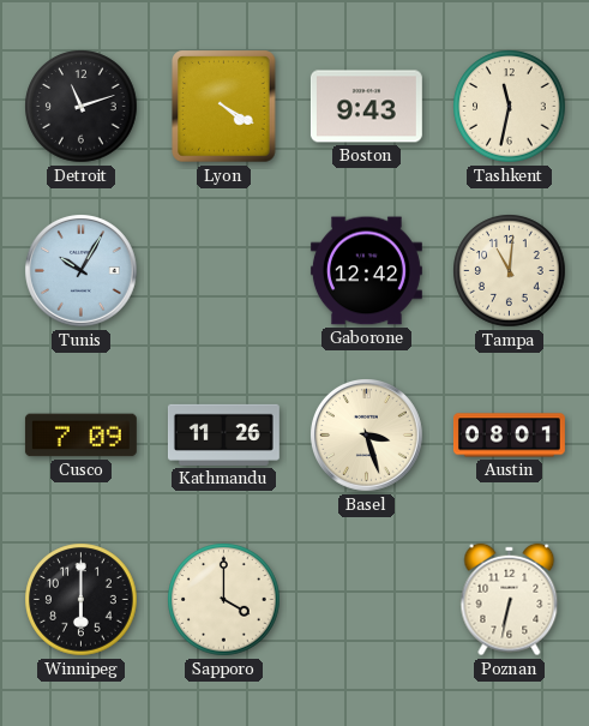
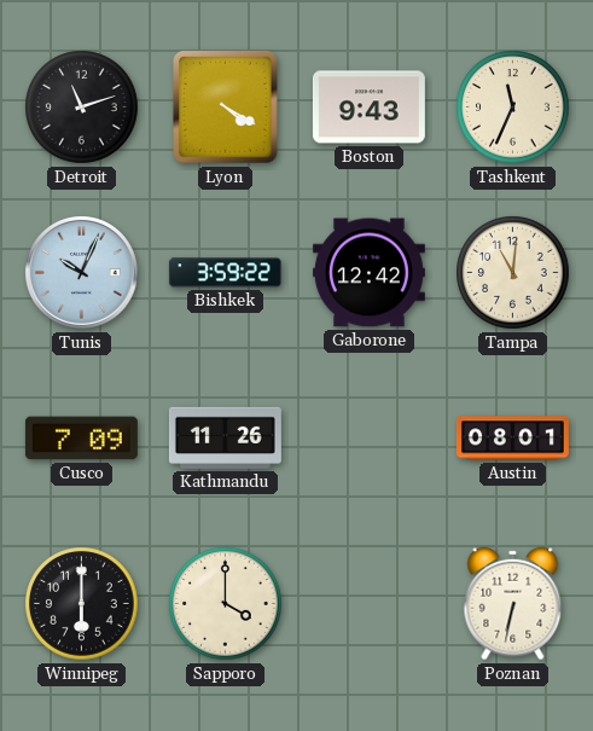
Tashkent: 11:32 -> 11:34 (513, 108)
Tunis: 10:05 -> 10:04 (82, 273)
Bishkek: none -> 3:59 (225, 273)
Basel: 3:27 -> none (367, 436)
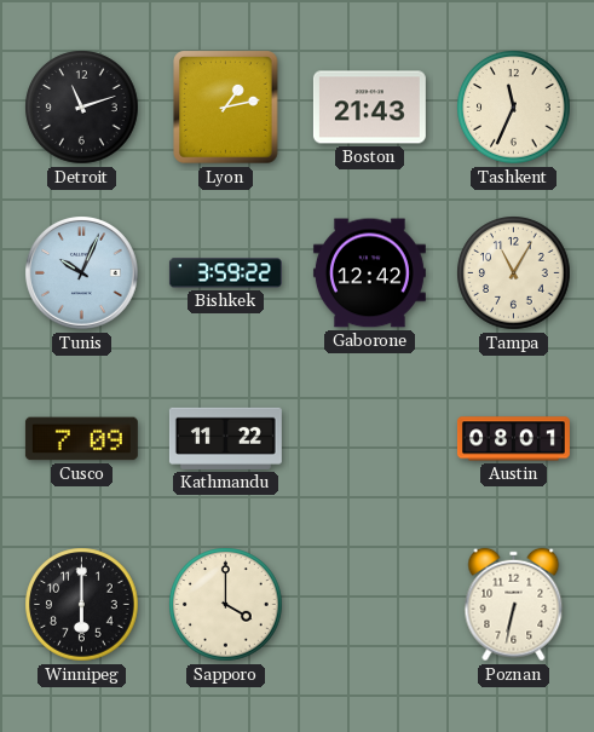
Lyon: 4:20 -> 1:13 (226, 108)
Boston: 9:43 -> 21:43 (369, 108)
Tampa: 11:01 -> 11:05 (514, 273)
Kathmandu: 11:26 -> 11:22 (225, 438)
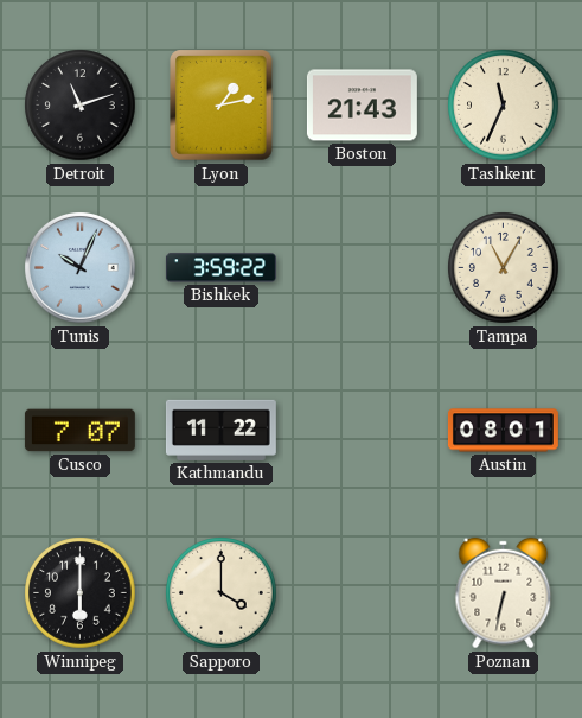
Gaborone: 12:42 -> none (369, 273)
Cusco: 7:09 -> 7:07 (79, 431)
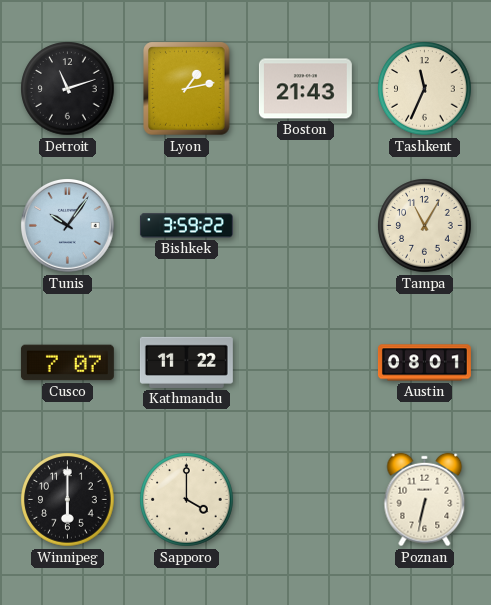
Tunis: 10:04 -> 10:06 (68, 226)
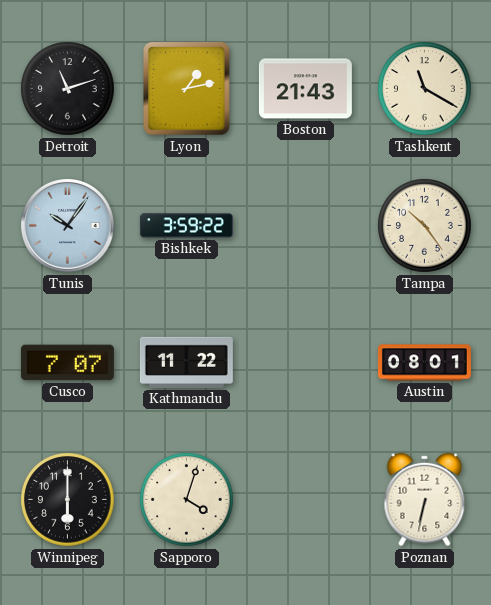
Tashkent: 11:34 -> 11:20 (425, 89)
Tampa: 11:05 -> 10:24 (425, 226)
Sapporo: 4:00 -> 4:03 (187, 500)
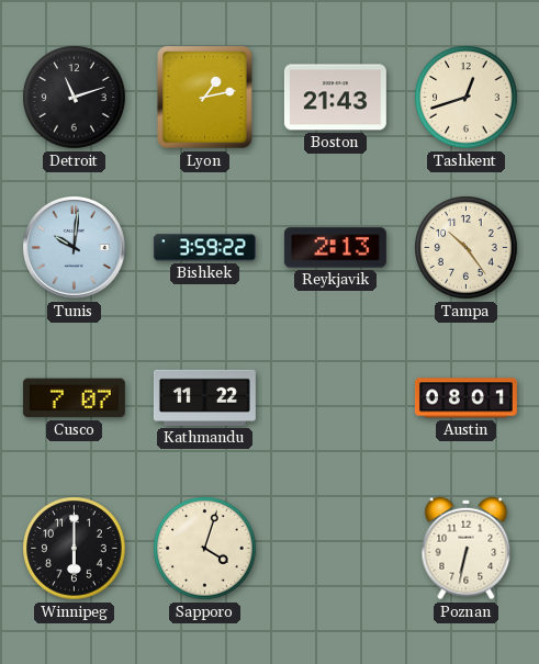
Tashkent: 11:20 -> 12:42 (467, 98)
Tunis: 10:06 -> 10:01 (75, 248)
Reykjavik: none -> 2:13 (335, 248)
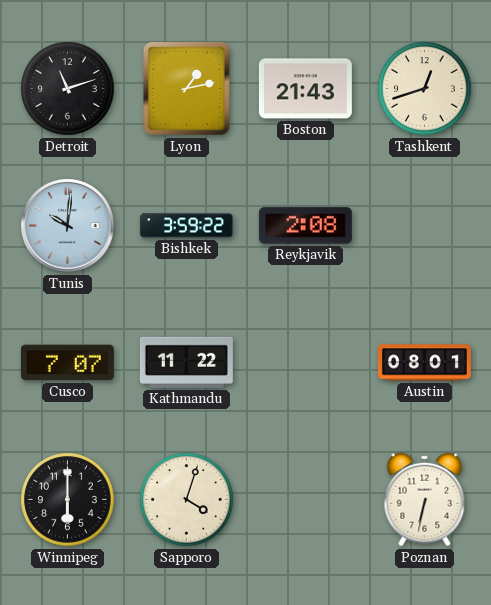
Reykjavik: 2:13 -> 2:08 (305, 226)
Tampa: 10:24 -> none (467, 248)
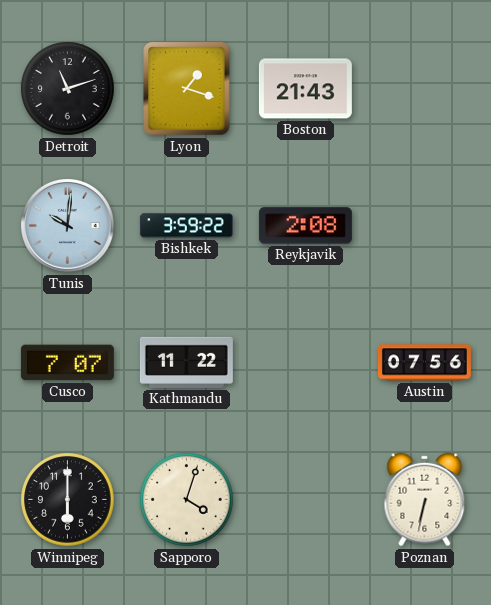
Lyon: 1:13 -> 1:18 (187, 89)
Tashkent: 12:42 -> none (425, 89)
Austin: 08:01 -> 07:56 (424, 363)
